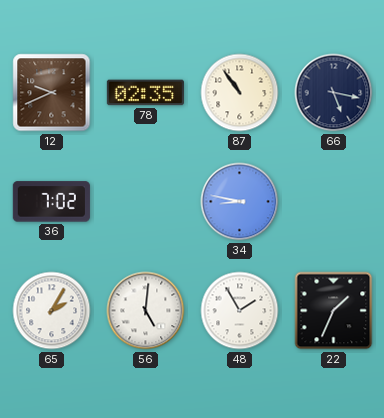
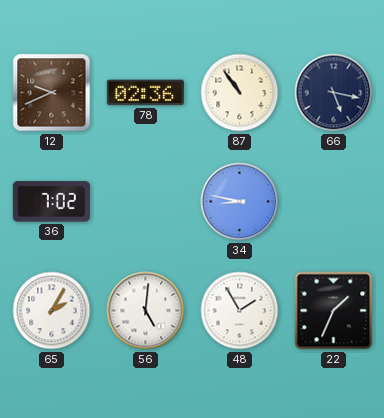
78: 02:35 -> 02:36 (145, 93)
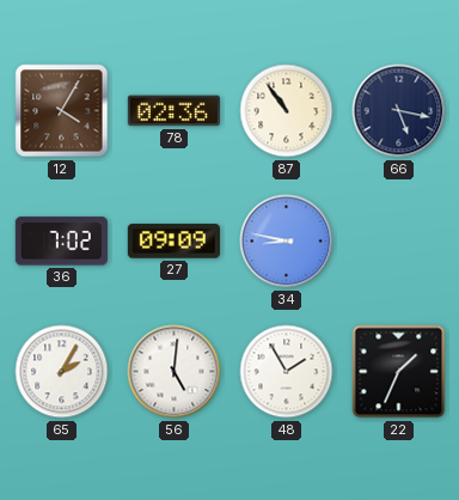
12: 9:41 -> 4:05 (62, 111)
27: none -> 09:09 (173, 242)
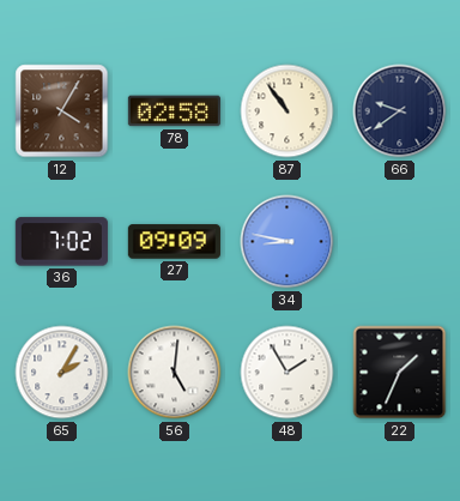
78: 02:36 -> 02:58 (174, 111)
66: 5:17 -> 9:39 (400, 111)
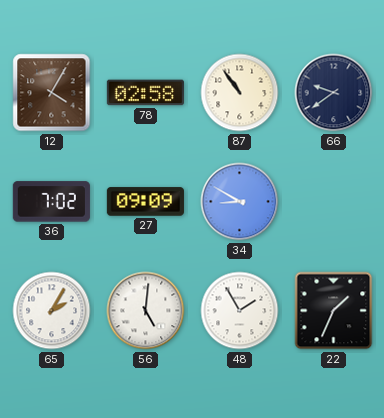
34: 8:47 -> 8:50 (240, 202)
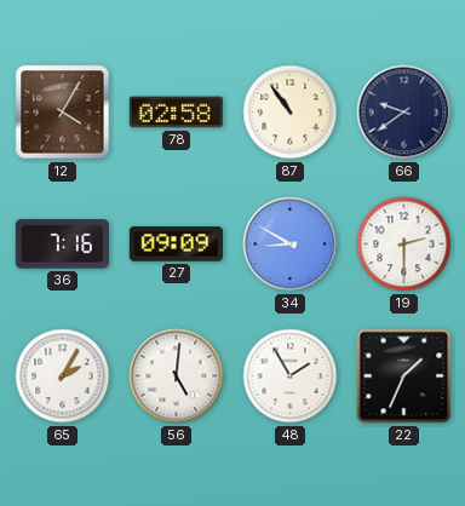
36: 7:02 -> 7:16 (62, 245)
19: none -> 2:30 (404, 245)
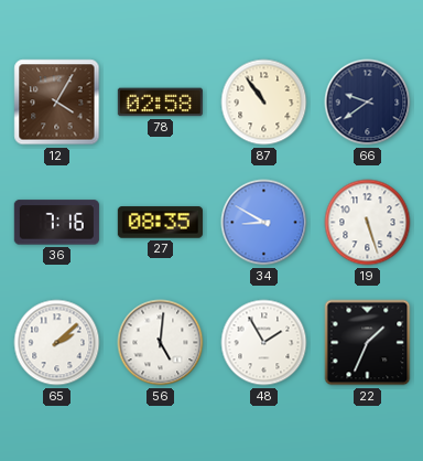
27: 09:09 -> 08:35 (160, 223)
19: 2:30 -> 5:27 (368, 223)
65: 2:05 -> 2:08 (57, 343)
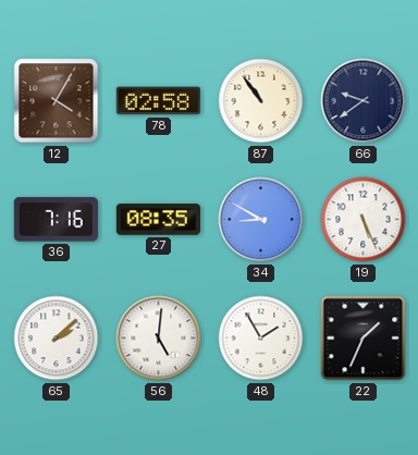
19: 5:27 -> 5:26 (364, 220)
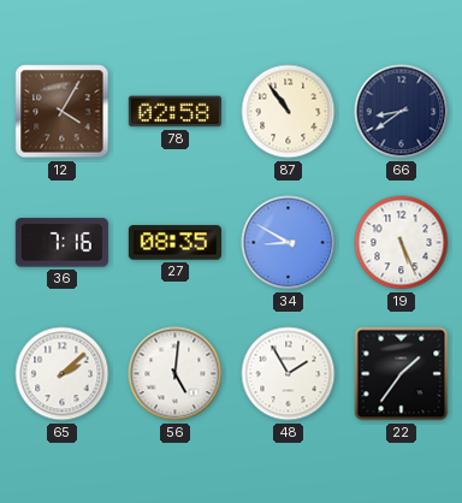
66: 9:39 -> 8:39 (402, 112)
22: 1:34 -> 1:36 (402, 374)
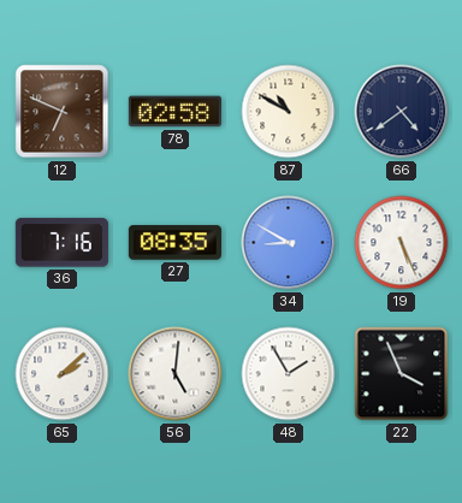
12: 4:05 -> 6:49 (63, 112)
87: 10:54 -> 10:50 (289, 112)
66: 8:39 -> 4:39 (402, 112)
22: 1:36 -> 3:56 (402, 374)
